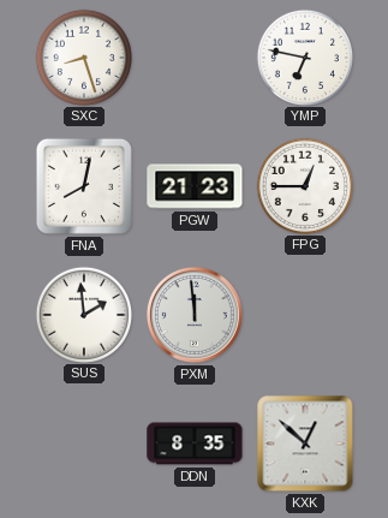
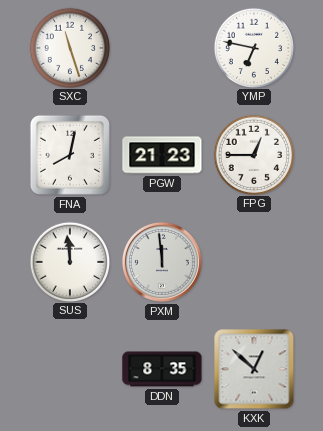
SXC: 8:27 -> 11:27 (69, 47)
SUS: 1:59 -> 11:59 (69, 261)
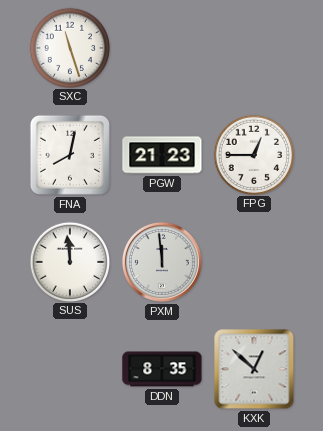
YMP: 6:47 -> none (253, 47)
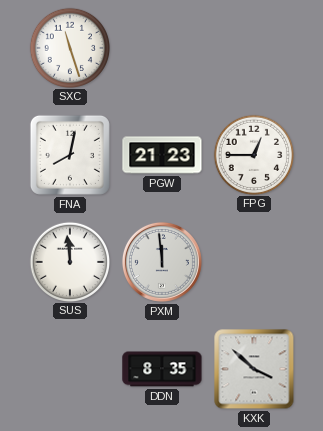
KXK: 12:52 -> 3:52 (254, 369)
